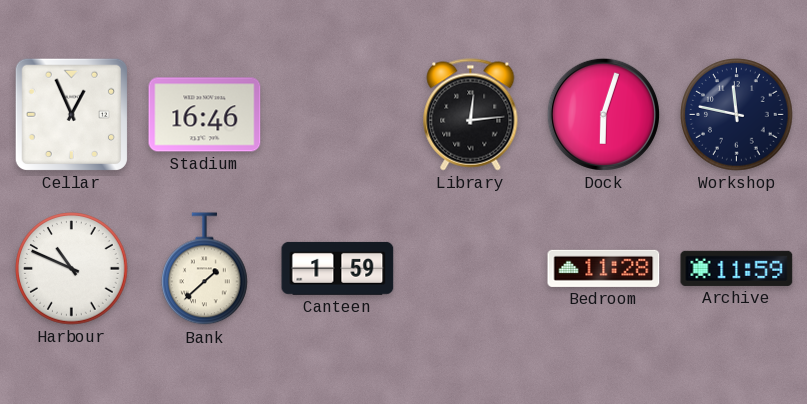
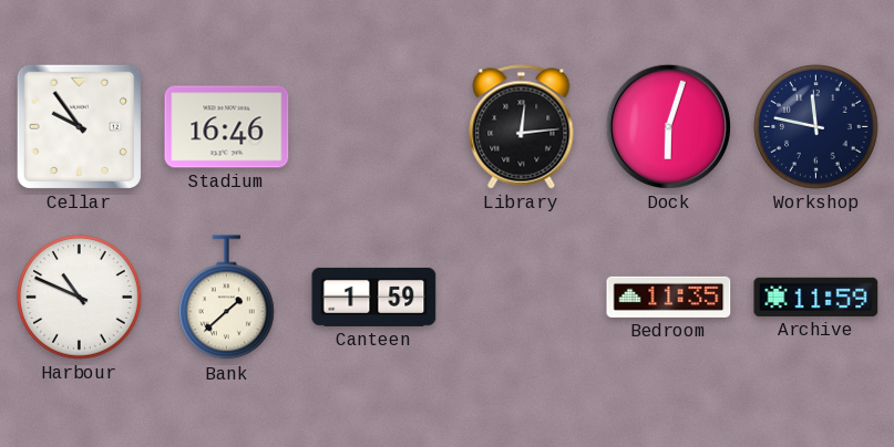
Cellar: 12:56 -> 9:54 (79, 126)
Bedroom: 11:28 -> 11:35 (669, 297)
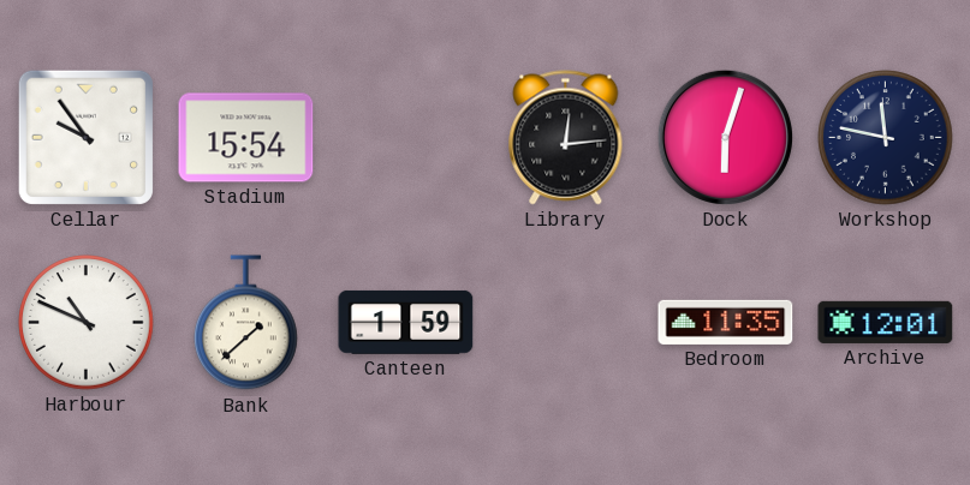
Stadium: 16:46 -> 15:54 (246, 138)
Archive: 11:59 -> 12:01 (886, 322)
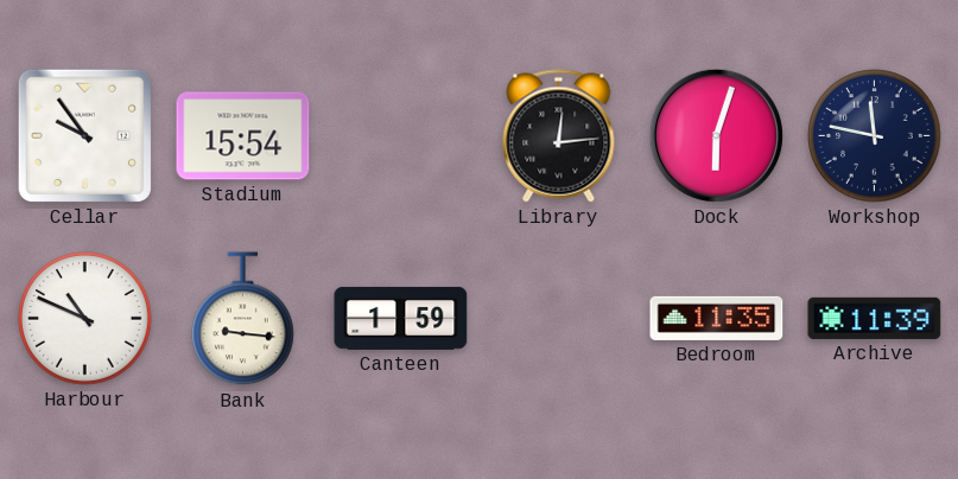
Bank: 1:38 -> 9:16 (243, 319)
Archive: 12:01 -> 11:39 (875, 318)
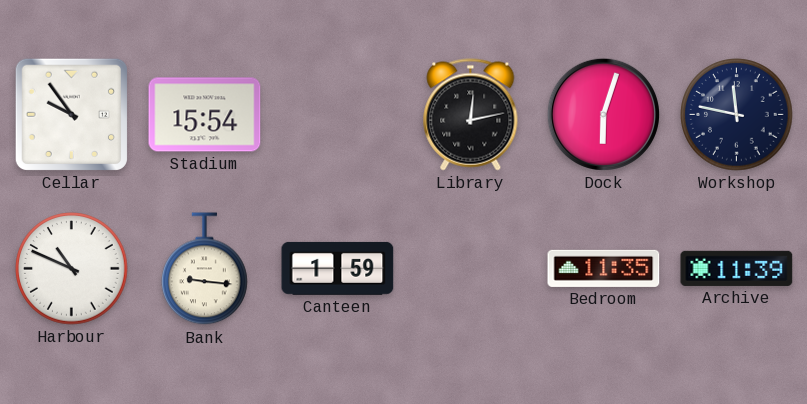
Library: 12:14 -> 12:13 (471, 115)
